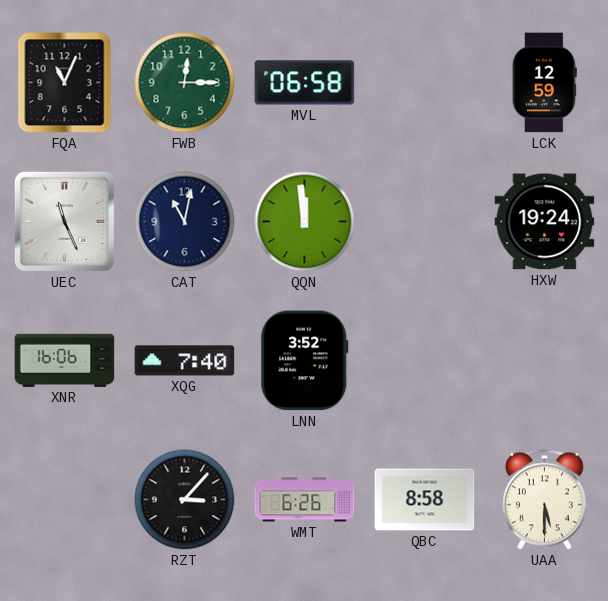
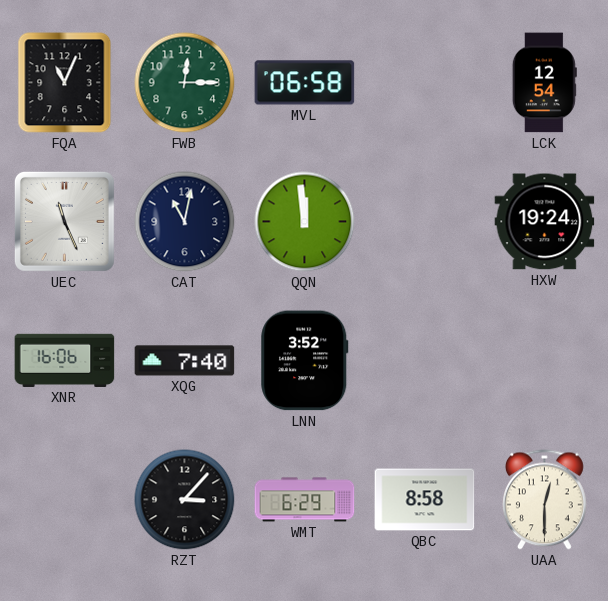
LCK: 12:59 -> 12:54 (544, 83)
WMT: 6:26 -> 6:29 (305, 500)
UAA: 5:30 -> 12:30 (544, 500)
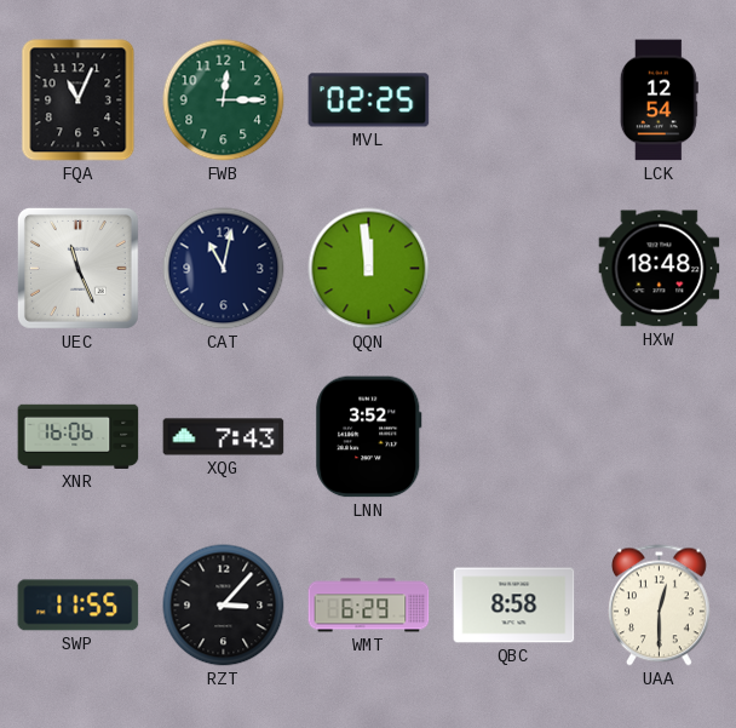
MVL: 06:58 -> 02:25 (369, 101)
HXW: 19:24 -> 18:48 (660, 269)
XQG: 7:40 -> 7:43 (224, 437)
SWP: none -> 11:55 (79, 606)
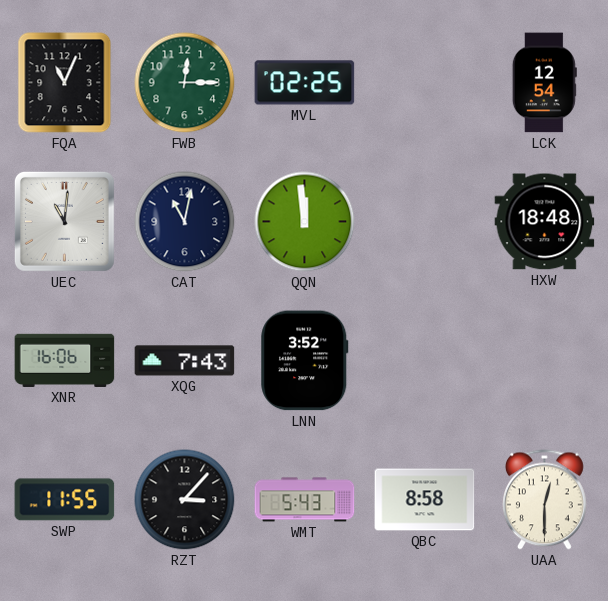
UEC: 11:26 -> 11:01 (64, 221)
WMT: 6:29 -> 5:43 (305, 500)
